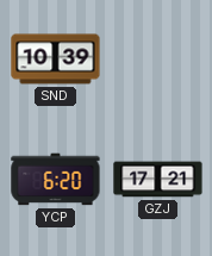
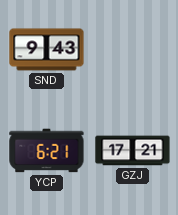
SND: 10:39 -> 9:43 (47, 50)
YCP: 6:20 -> 6:21 (47, 151)
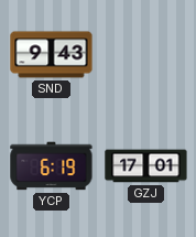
YCP: 6:21 -> 6:19 (52, 166)
GZJ: 17:21 -> 17:01 (146, 166)
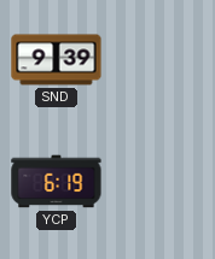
SND: 9:43 -> 9:39 (57, 60)
GZJ: 17:01 -> none (146, 166)
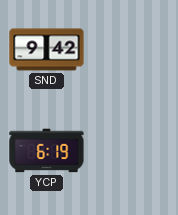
SND: 9:39 -> 9:42 (47, 50)
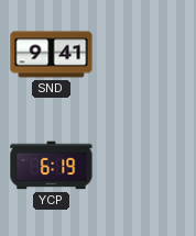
SND: 9:42 -> 9:41 (52, 55)
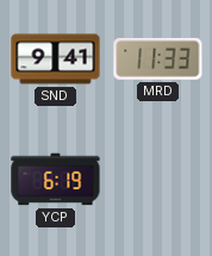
MRD: none -> 11:33 (158, 58)
